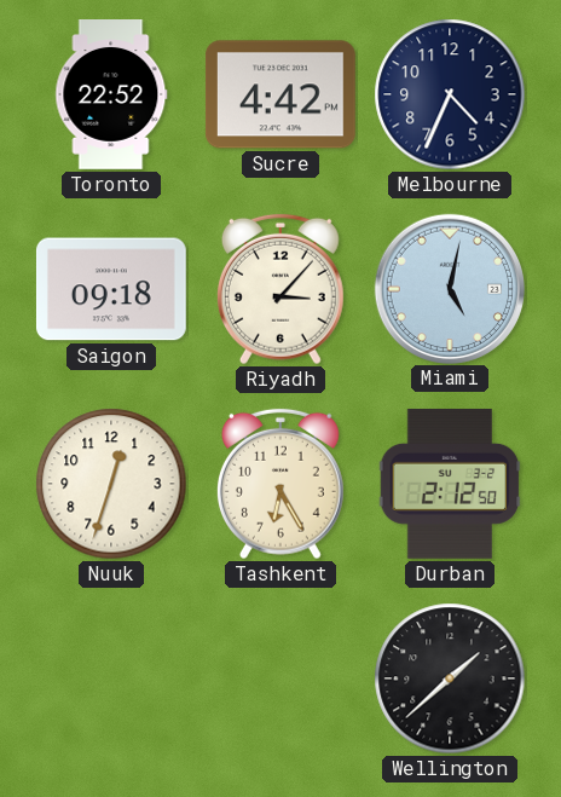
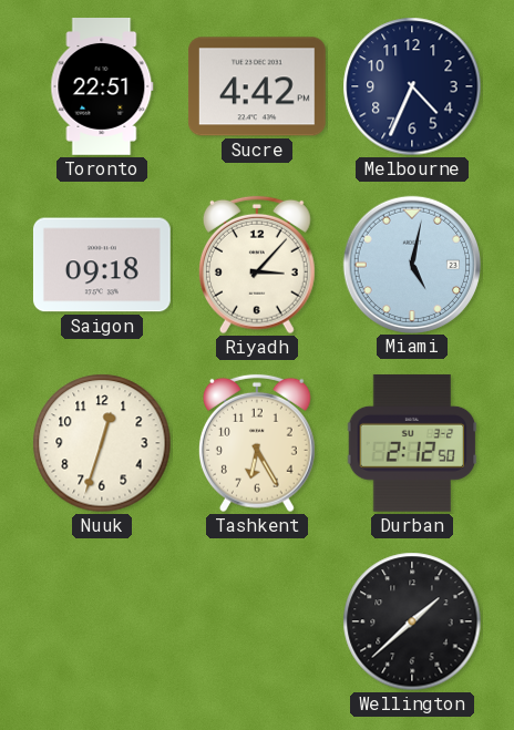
Toronto: 22:52 -> 22:51 (102, 88)
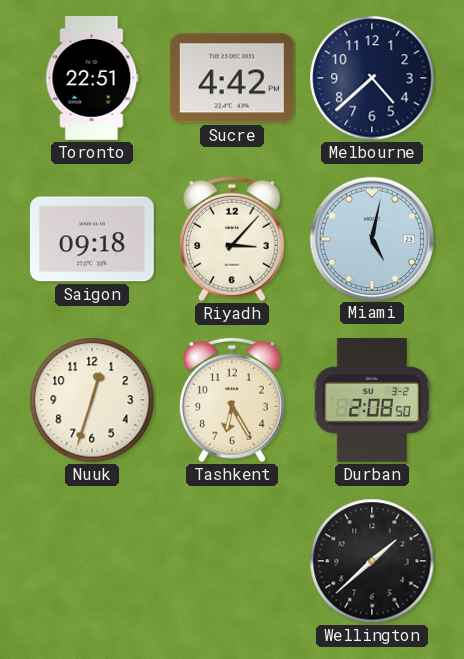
Melbourne: 4:34 -> 4:38 (372, 78)
Durban: 2:12 -> 2:08 (372, 400)
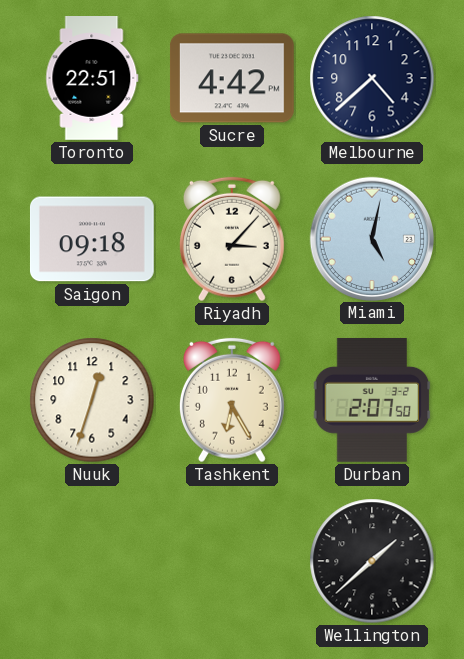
Durban: 2:08 -> 2:07 (372, 400)
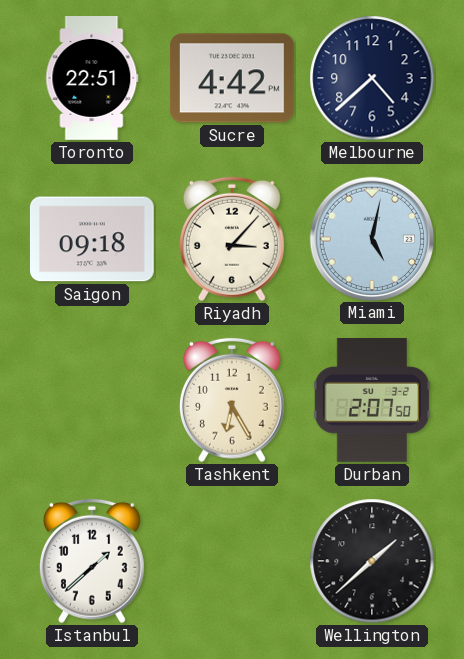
Nuuk: 12:33 -> none (92, 400)
Istanbul: none -> 1:38 (92, 561)
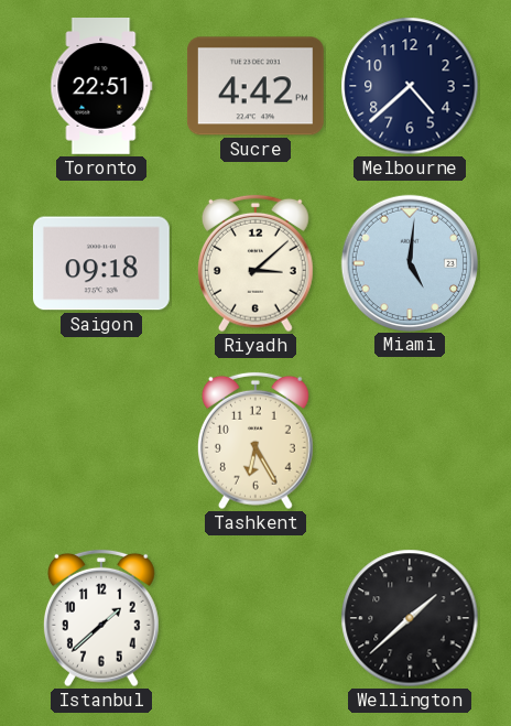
Riyadh: 3:07 -> 3:08 (255, 263)
Miami: 5:02 -> 5:01 (409, 262)
Durban: 2:07 -> none (372, 400)
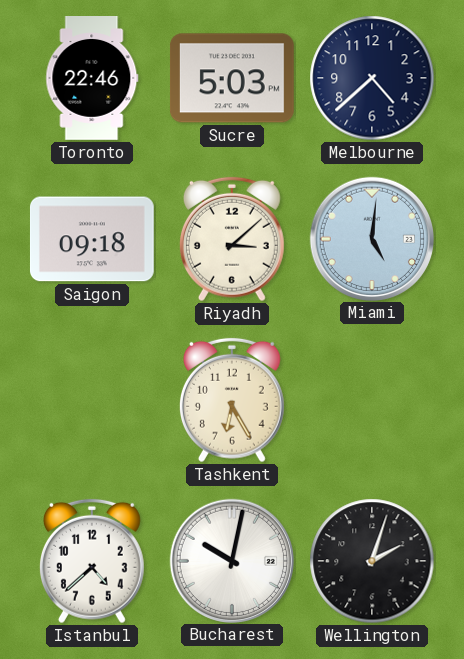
Toronto: 22:51 -> 22:46 (92, 79)
Sucre: 4:42 -> 5:03 (232, 78)
Istanbul: 1:38 -> 4:38 (92, 561)
Bucharest: none -> 10:02 (231, 560)
Wellington: 1:38 -> 2:03 (372, 561)
